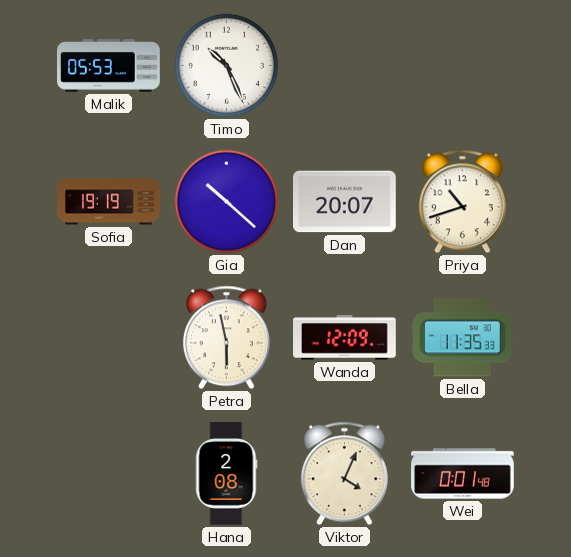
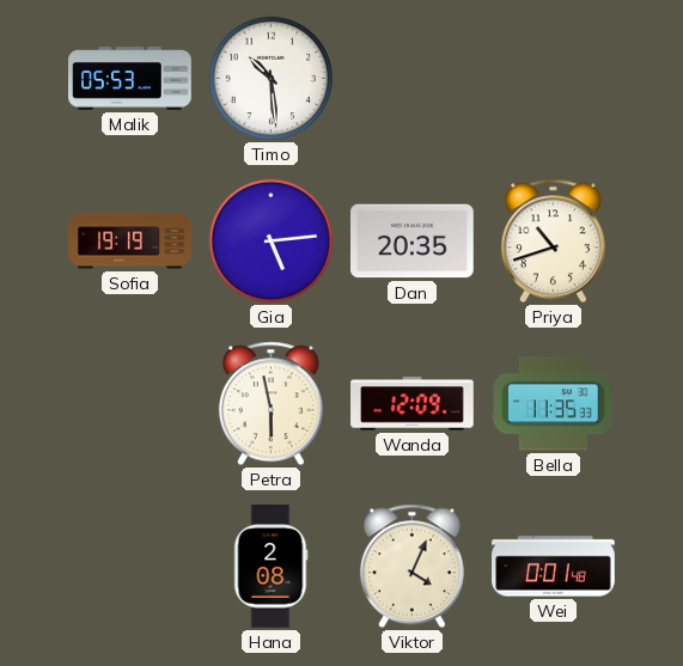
Timo: 10:26 -> 10:29 (270, 78)
Gia: 10:22 -> 5:14 (270, 240)
Dan: 20:07 -> 20:35 (413, 242)
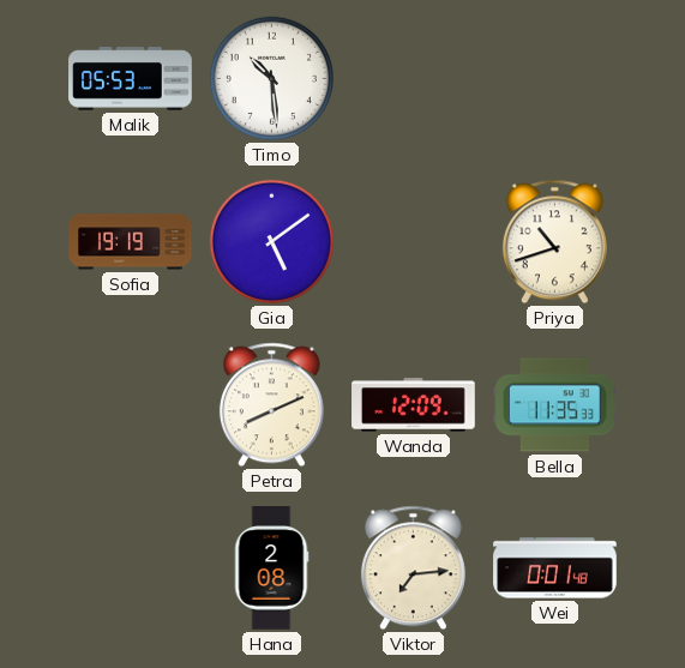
Gia: 5:14 -> 5:09 (271, 241)
Dan: 20:35 -> none (413, 242)
Petra: 5:58 -> 8:11 (271, 405)
Viktor: 4:04 -> 7:14 (413, 568)
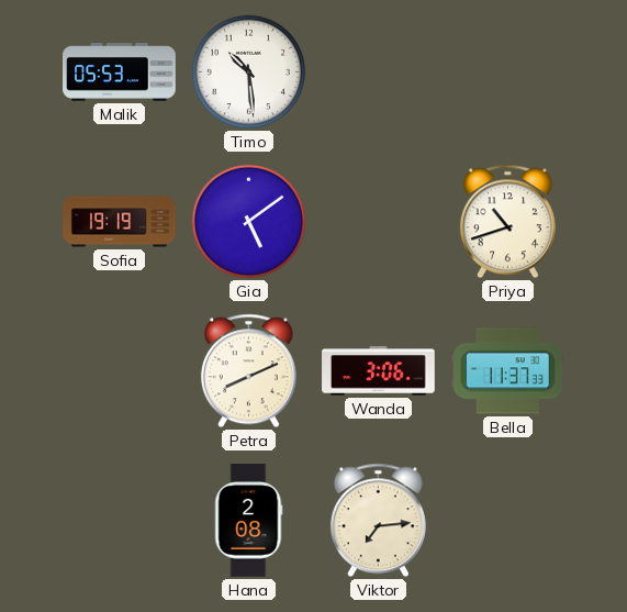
Wanda: 12:09 -> 3:06 (379, 371)
Bella: 11:35 -> 11:37 (508, 371)
Wei: 0:01 -> none (555, 568)
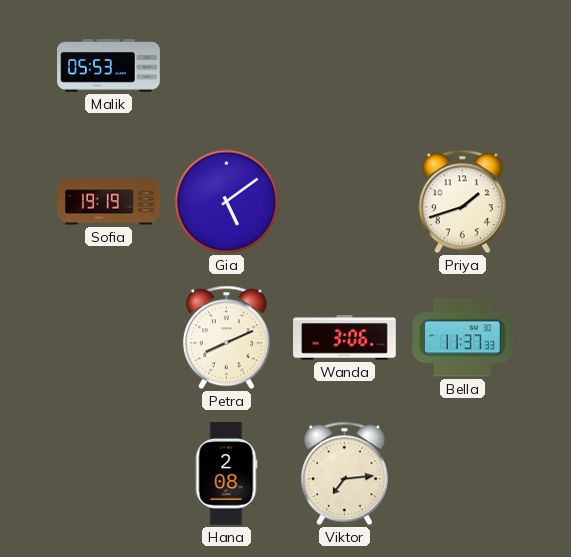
Timo: 10:29 -> none (248, 71)
Priya: 10:42 -> 1:42 (462, 202)
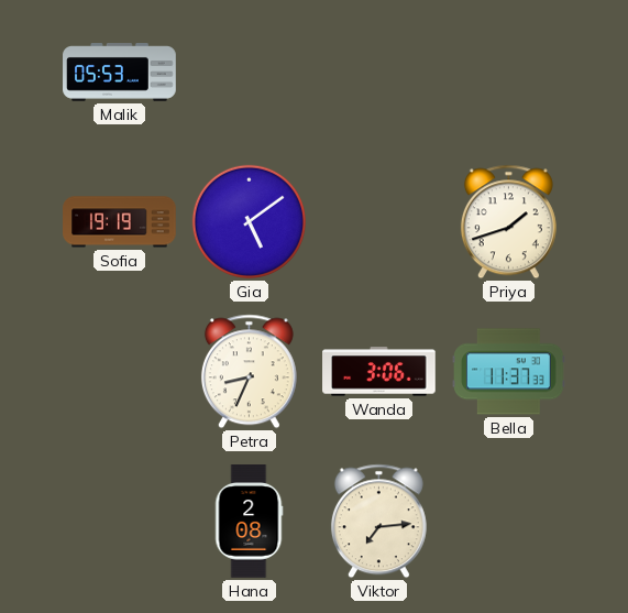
Petra: 8:11 -> 8:34 (249, 372)
